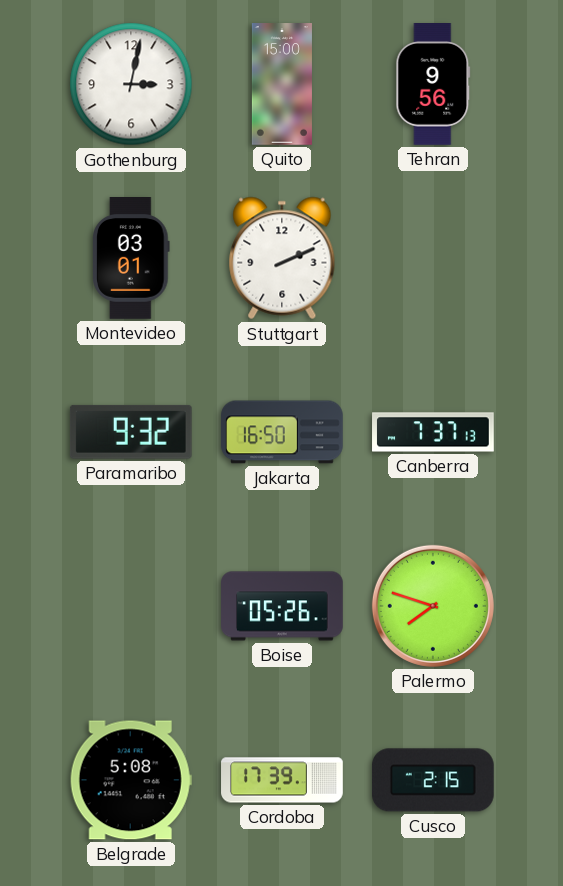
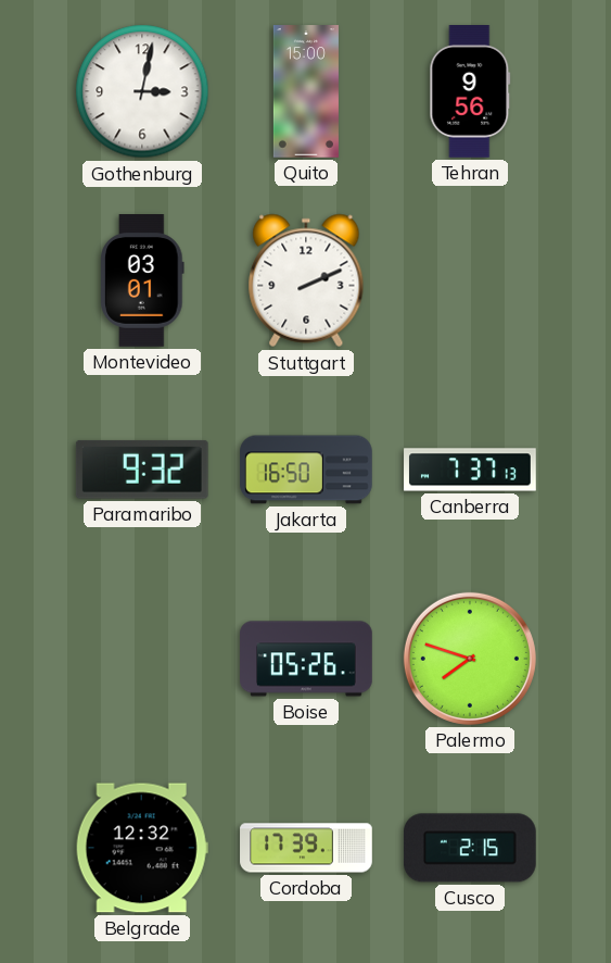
Belgrade: 5:08 -> 12:32 (142, 848)
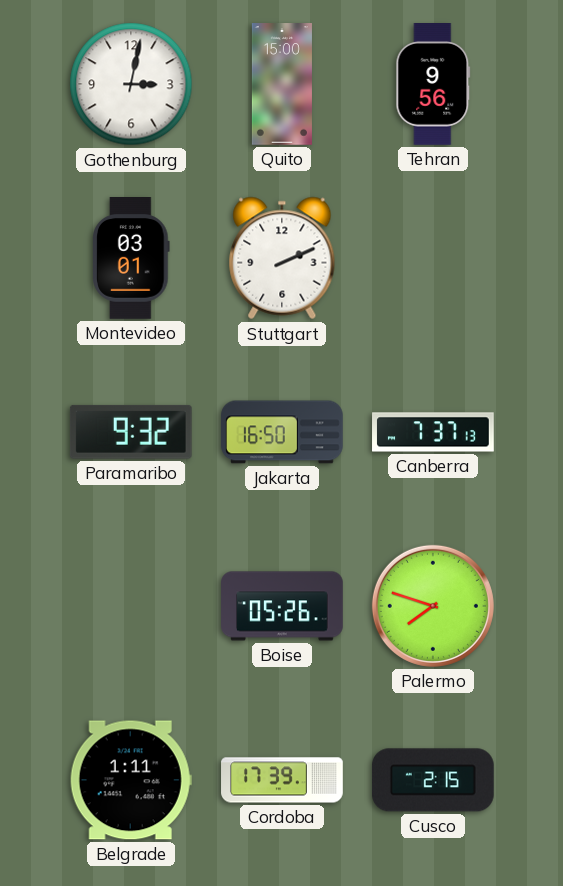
Belgrade: 12:32 -> 1:11 (131, 780)
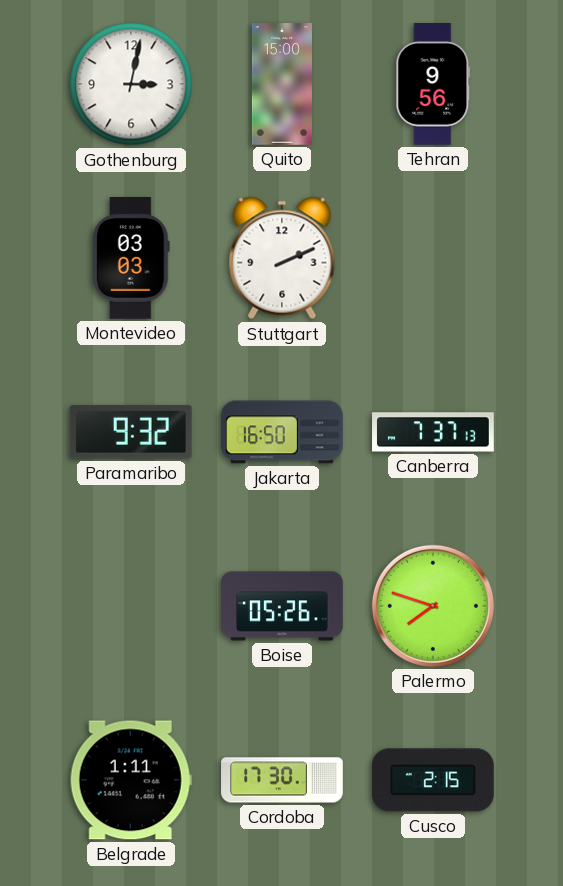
Montevideo: 03:01 -> 03:03 (131, 258)
Cordoba: 17:39 -> 17:30 (282, 780)
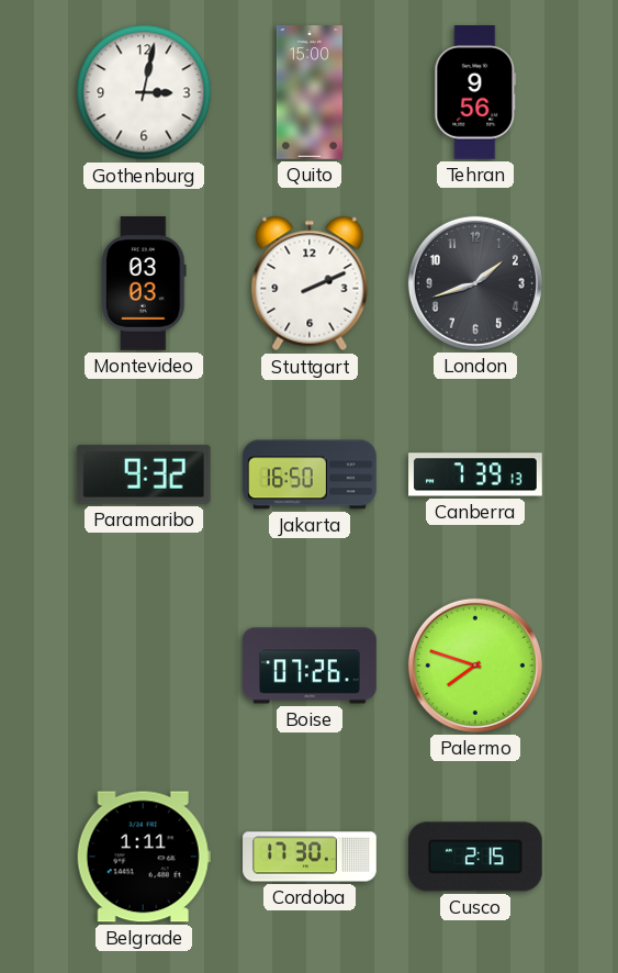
London: none -> 1:42 (475, 283)
Canberra: 7:37 -> 7:39 (475, 474)
Boise: 05:26 -> 07:26 (310, 666)
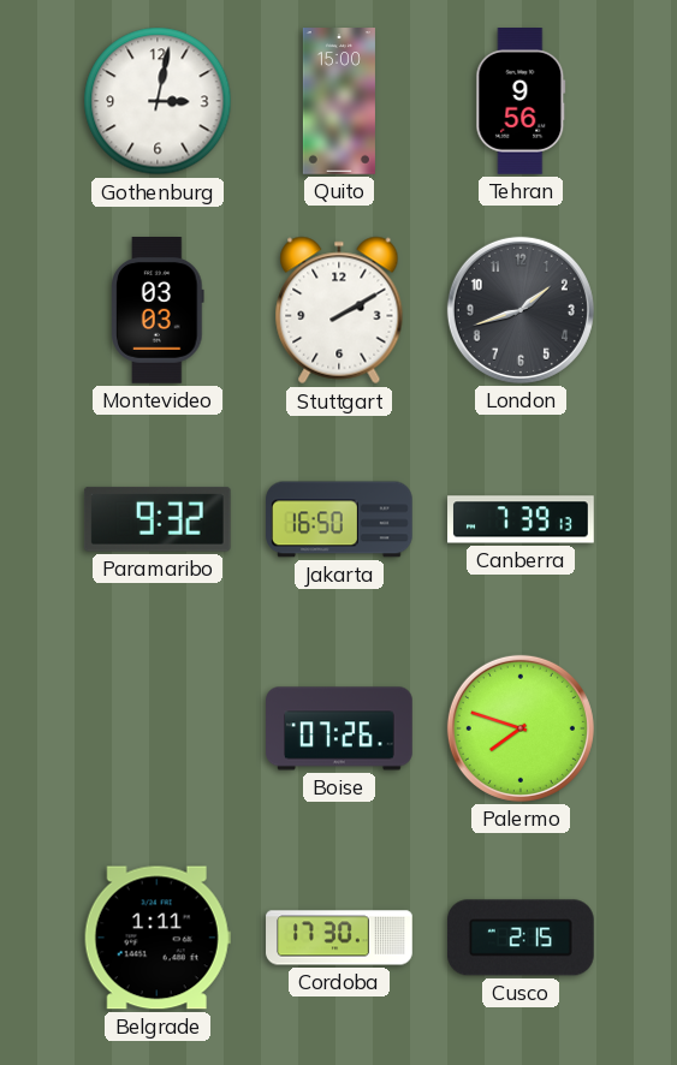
Stuttgart: 2:11 -> 2:10 (339, 310)
